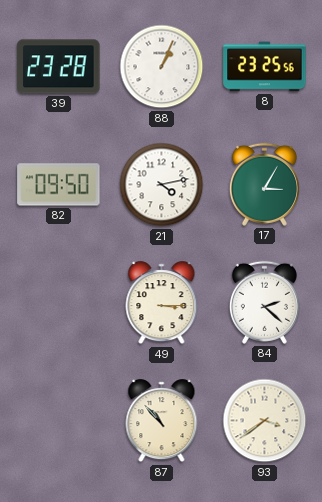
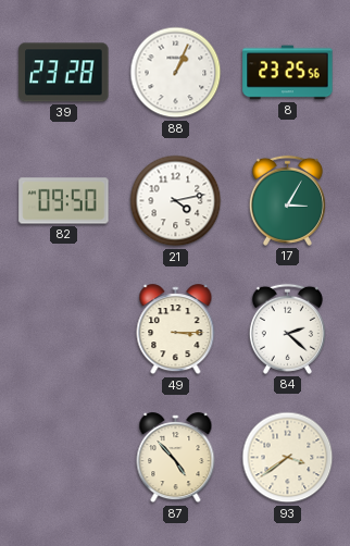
87: 10:53 -> 4:53 (176, 458)
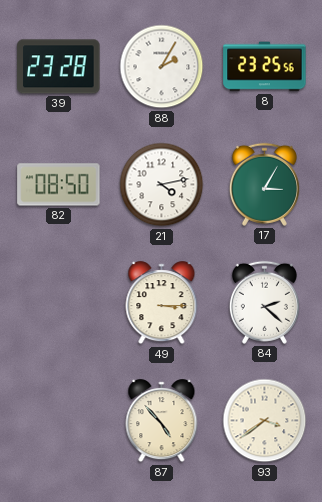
88: 1:04 -> 2:05 (162, 67)
82: 09:50 -> 08:50 (59, 185)
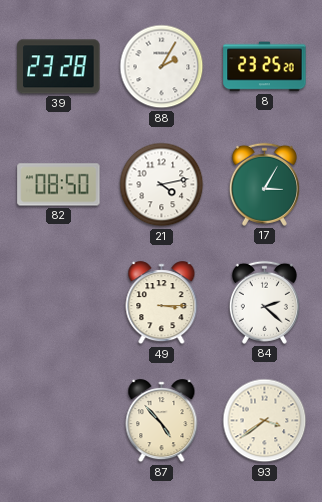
8: 23:25:56 -> 23:25:20 (265, 67)
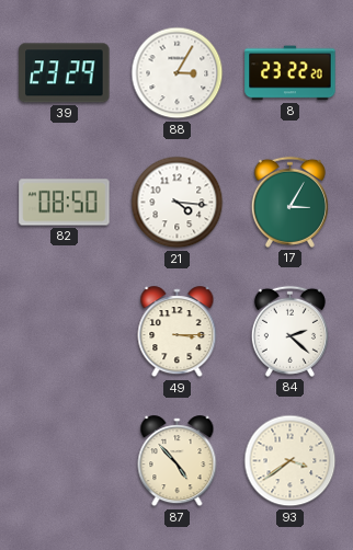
39: 23:28 -> 23:29 (65, 73)
88: 2:05 -> 3:05 (178, 73)
8: 23:25 -> 23:22 (291, 73)
21: 4:13 -> 4:16 (178, 203)
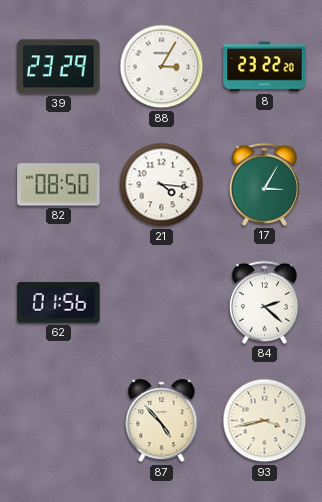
62: none -> 01:56 (59, 303)
49: 3:15 -> none (178, 332)
93: 3:39 -> 3:43 (265, 421)
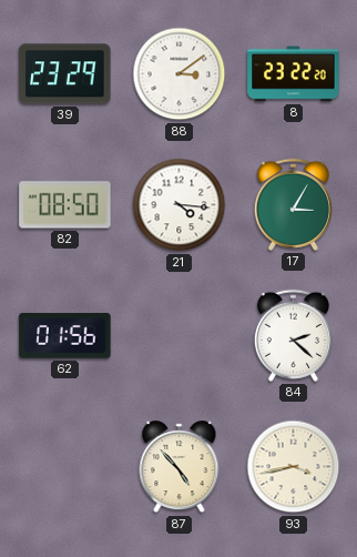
88: 3:05 -> 3:09 (180, 74)
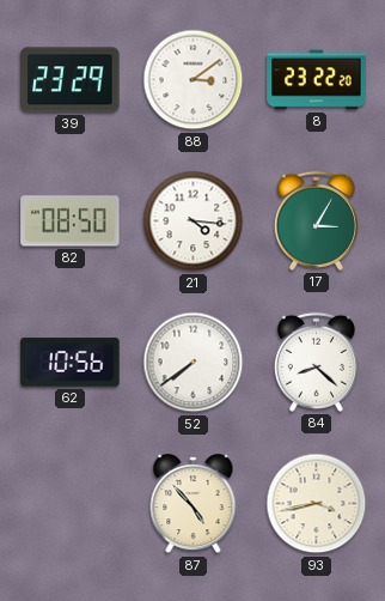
62: 01:56 -> 10:56 (71, 363)
52: none -> 7:39 (194, 363)
84: 2:22 -> 8:22 (316, 362)
